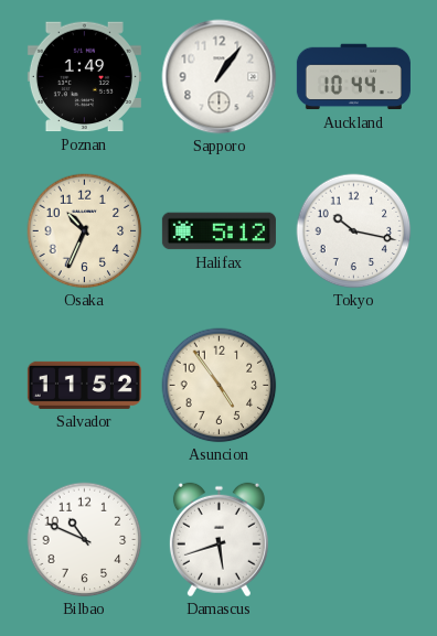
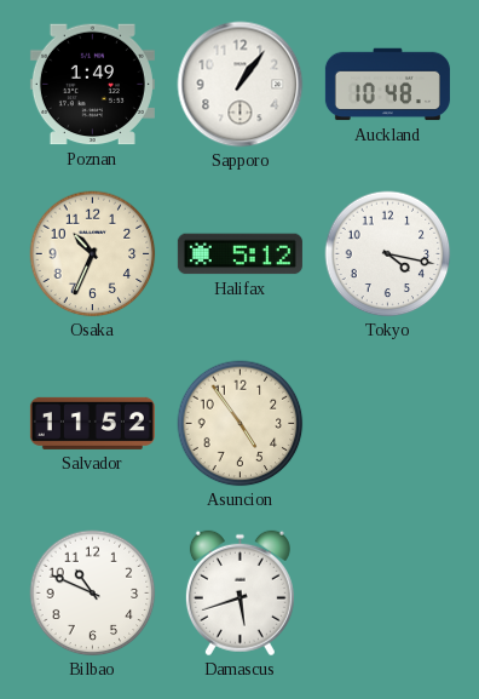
Auckland: 10:44 -> 10:48 (387, 85)
Tokyo: 10:17 -> 4:17 (388, 254)
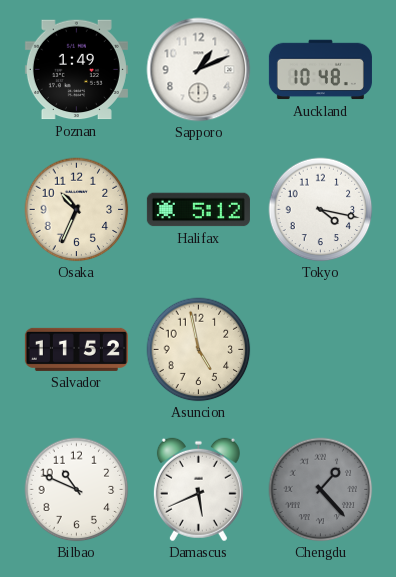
Sapporo: 1:06 -> 1:11 (199, 70)
Asuncion: 4:54 -> 4:58 (199, 350)
Damascus: 5:42 -> 5:41 (198, 490)
Chengdu: none -> 1:23 (321, 490)
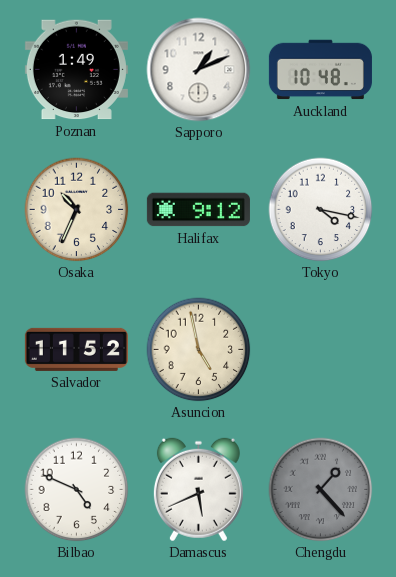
Halifax: 5:12 -> 9:12 (198, 210)
Bilbao: 10:49 -> 4:49 (77, 490)
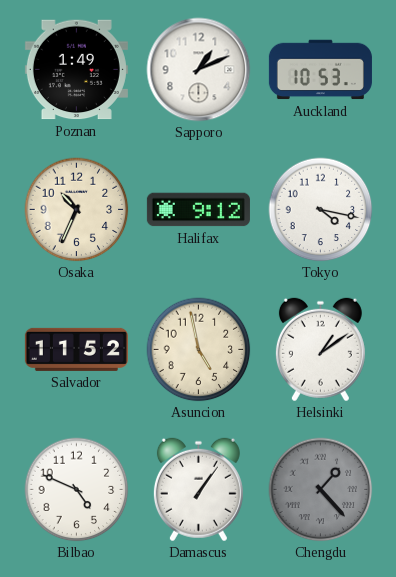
Auckland: 10:48 -> 10:53 (320, 70)
Helsinki: none -> 1:09 (320, 350)
Damascus: 5:41 -> 1:06 (198, 490)
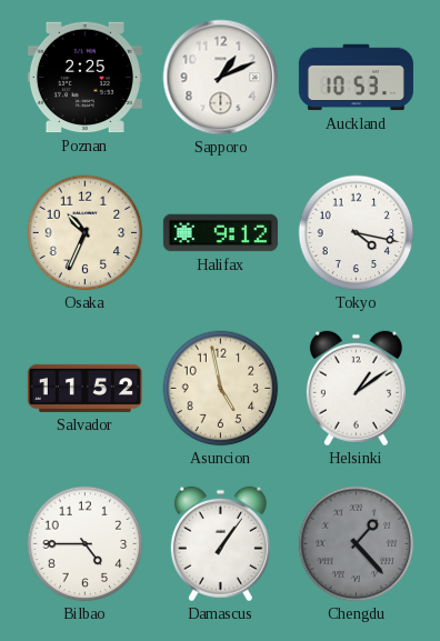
Poznan: 1:49 -> 2:25 (84, 78)
Bilbao: 4:49 -> 4:45 (86, 544)
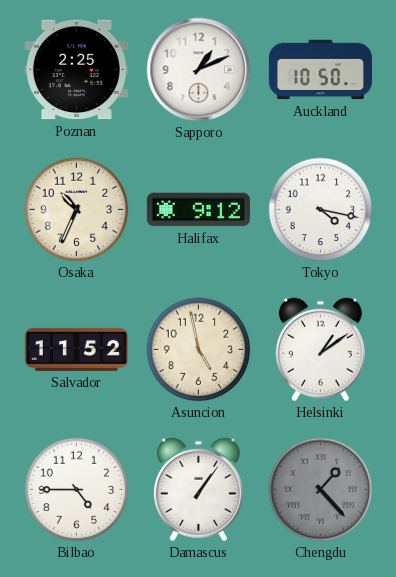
Auckland: 10:53 -> 10:50 (320, 70)
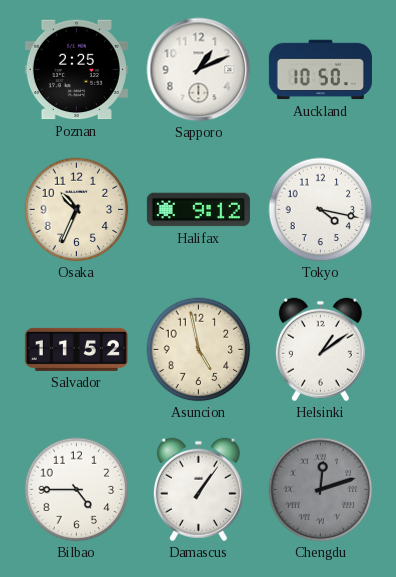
Chengdu: 1:23 -> 12:12 (321, 490)
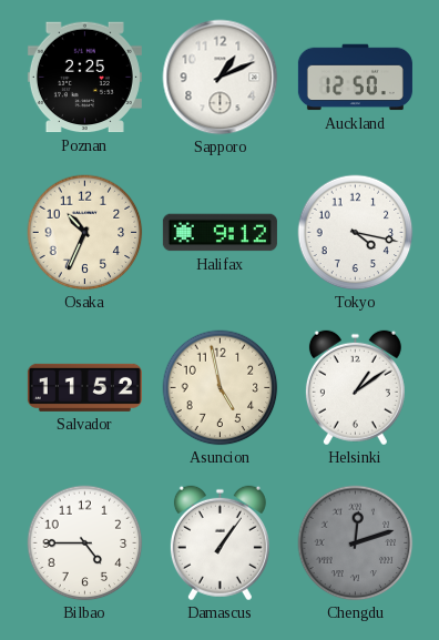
Auckland: 10:50 -> 12:50 (355, 78)
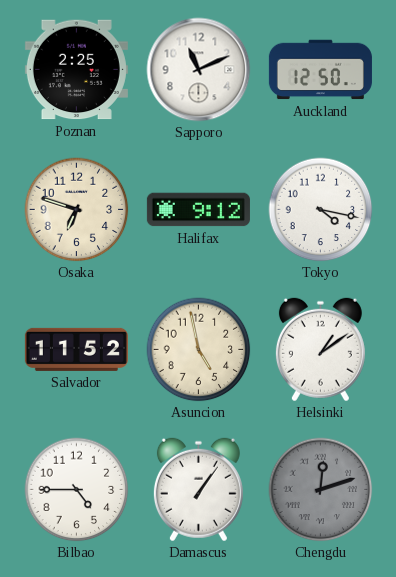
Sapporo: 1:11 -> 11:11 (199, 70)
Osaka: 10:34 -> 6:48 (77, 210)
